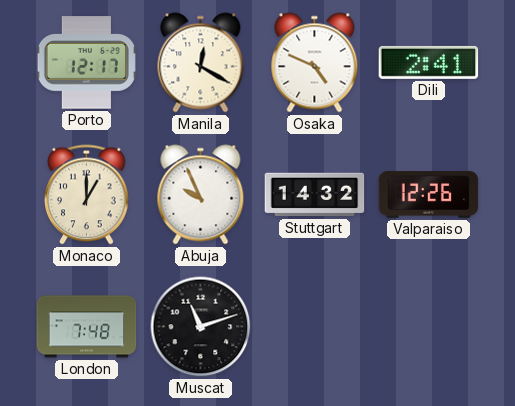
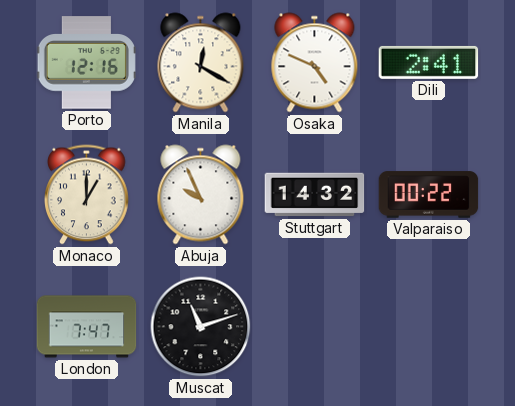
Porto: 12:17 -> 12:16 (86, 63)
Valparaiso: 12:26 -> 00:22 (429, 195)
London: 7:48 -> 7:47 (87, 327)
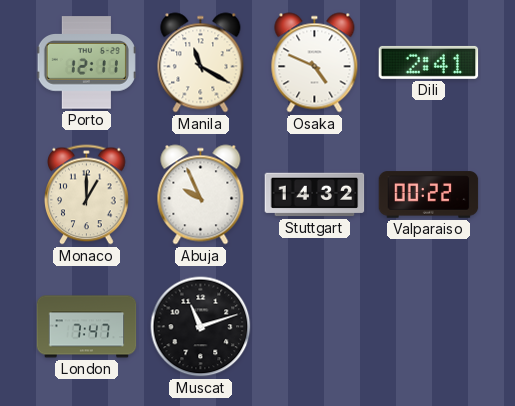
Porto: 12:16 -> 12:11 (86, 63)
Manila: 12:20 -> 11:20 (201, 63)
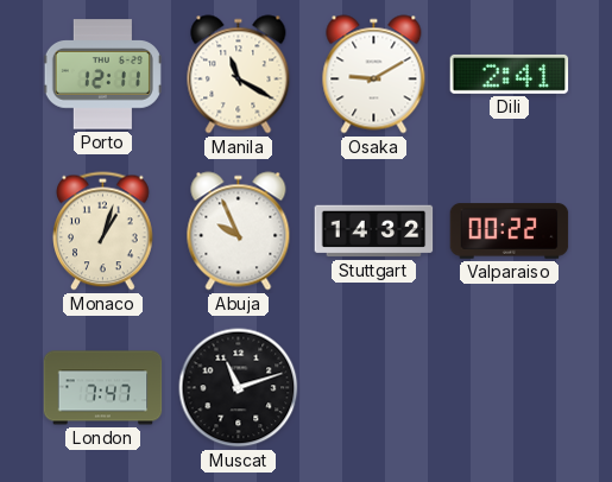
Osaka: 4:49 -> 9:10 (374, 75)
Monaco: 1:00 -> 1:03 (103, 232)
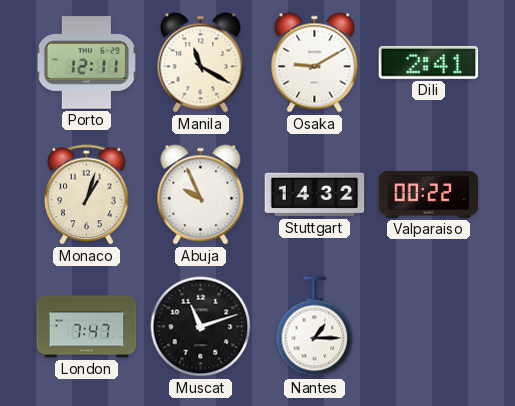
Nantes: none -> 1:15 (315, 327)
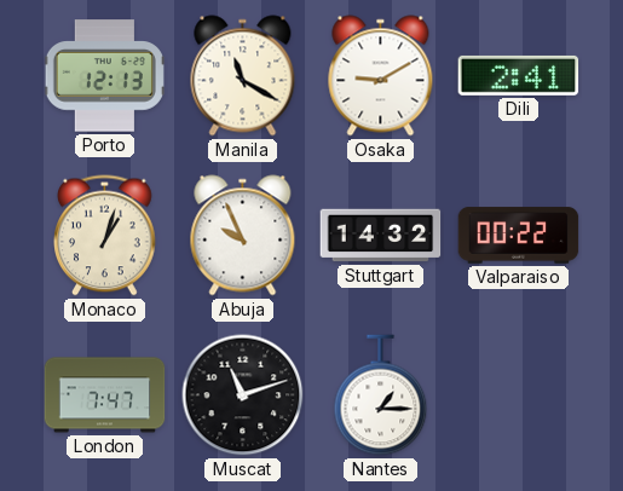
Porto: 12:11 -> 12:13 (104, 76)
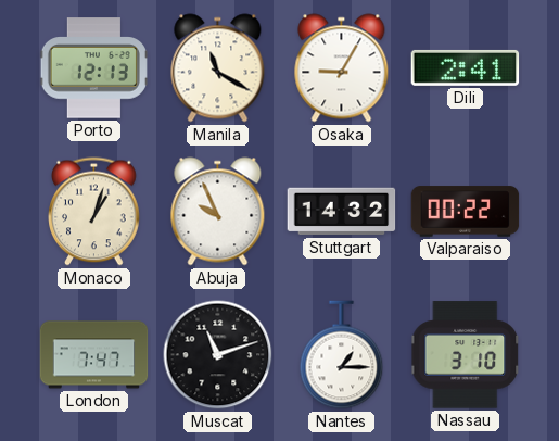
Osaka: 9:10 -> 9:05 (342, 68)
Nassau: none -> 3:10 (466, 355)
